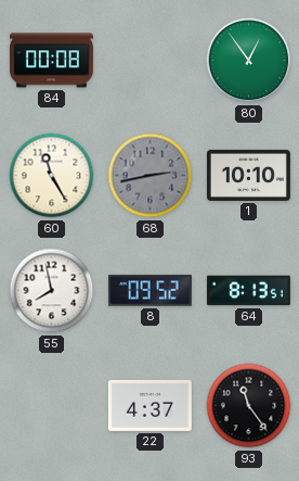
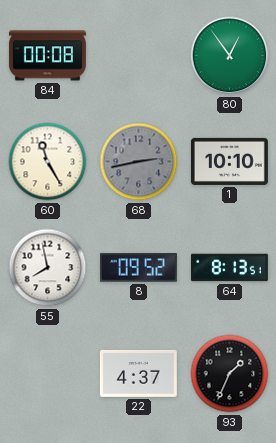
93: 11:24 -> 1:34 (230, 374)
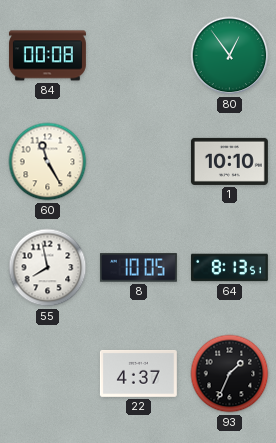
68: 2:43 -> none (139, 162)
8: 09:52 -> 10:05 (138, 268)
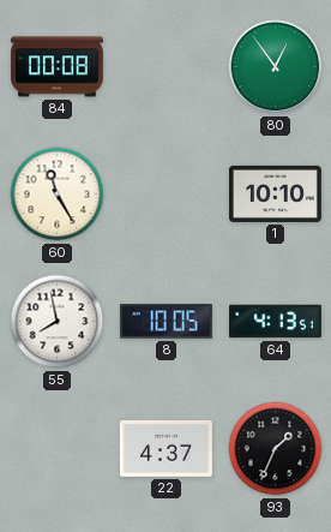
64: 8:13 -> 4:13 (275, 322)
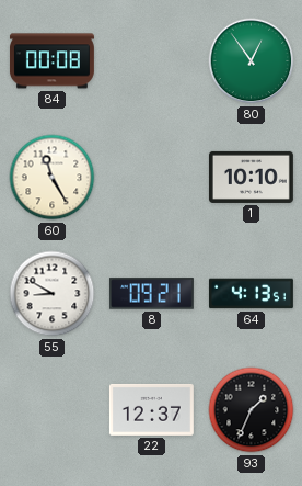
55: 7:58 -> 8:50 (53, 294)
8: 10:05 -> 09:21 (151, 294)
22: 4:37 -> 12:37 (151, 409)
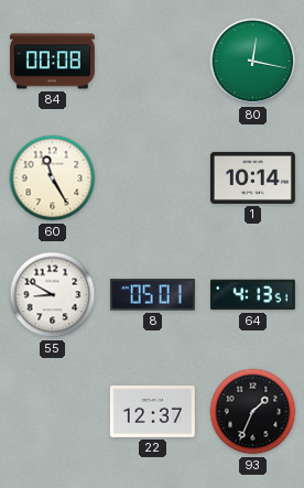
80: 12:54 -> 12:17 (253, 62)
1: 10:10 -> 10:14 (252, 177)
8: 09:21 -> 05:01 (152, 295)
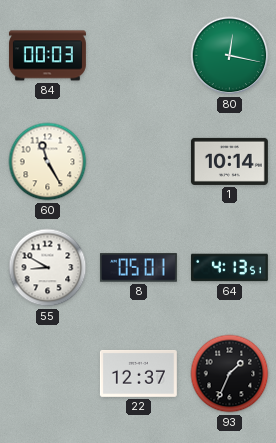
84: 00:08 -> 00:03 (47, 56)
